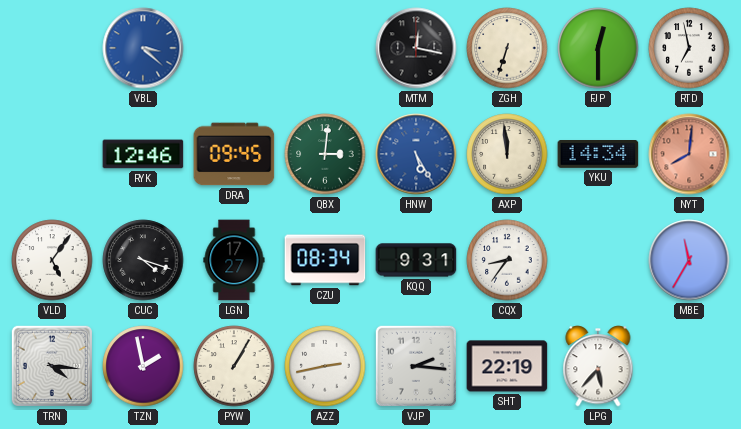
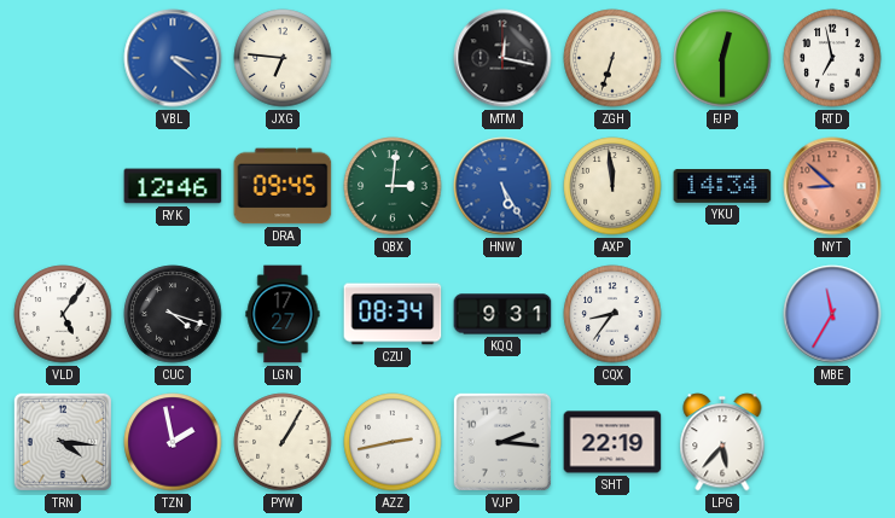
JXG: none -> 6:46 (283, 58)
NYT: 8:01 -> 8:52 (832, 186)
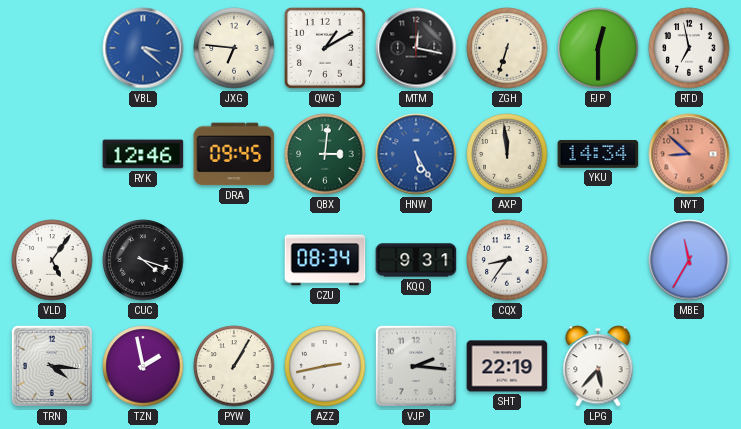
QWG: none -> 1:10 (325, 48)
LGN: 17:27 -> none (283, 314)
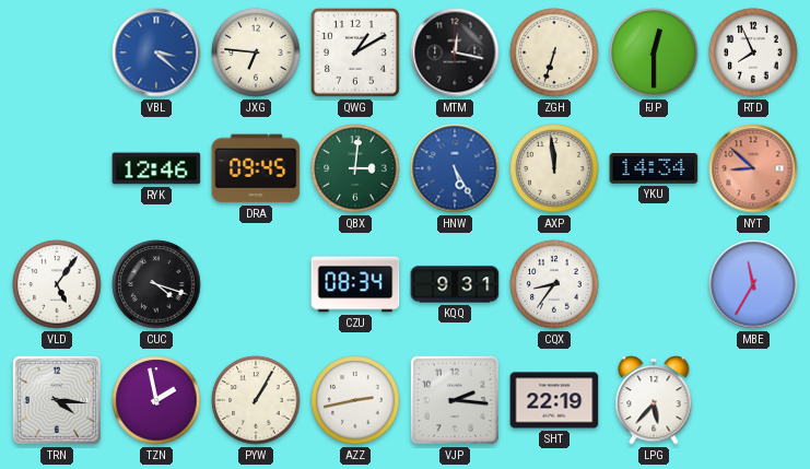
RTD: 6:58 -> 7:56 (753, 52)
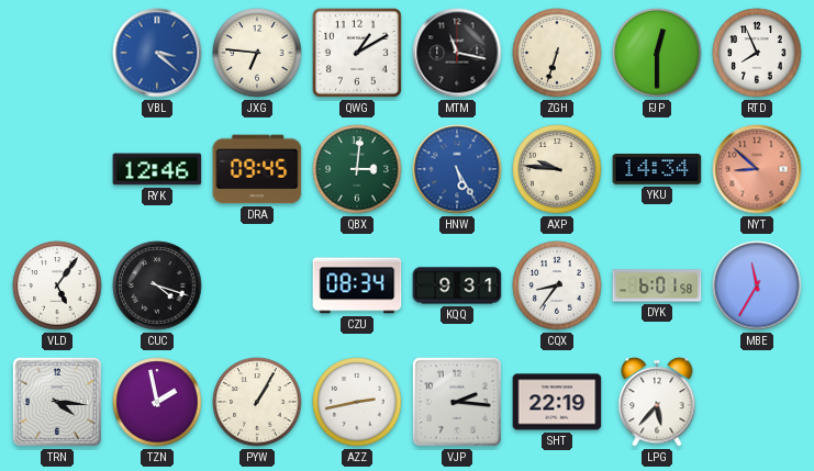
MTM: 12:17 -> 11:17 (457, 53)
AXP: 11:59 -> 9:46 (557, 169)
DYK: none -> 6:01 (657, 285)
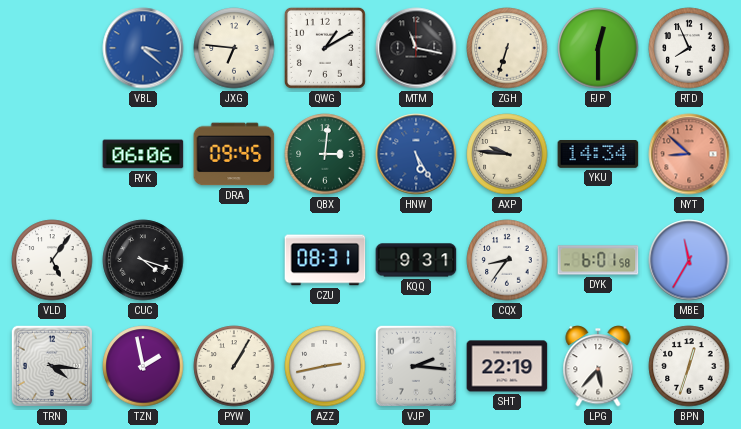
RYK: 12:46 -> 06:06 (143, 154)
CZU: 08:34 -> 08:31 (325, 260)
BPN: none -> 12:33 (689, 366)
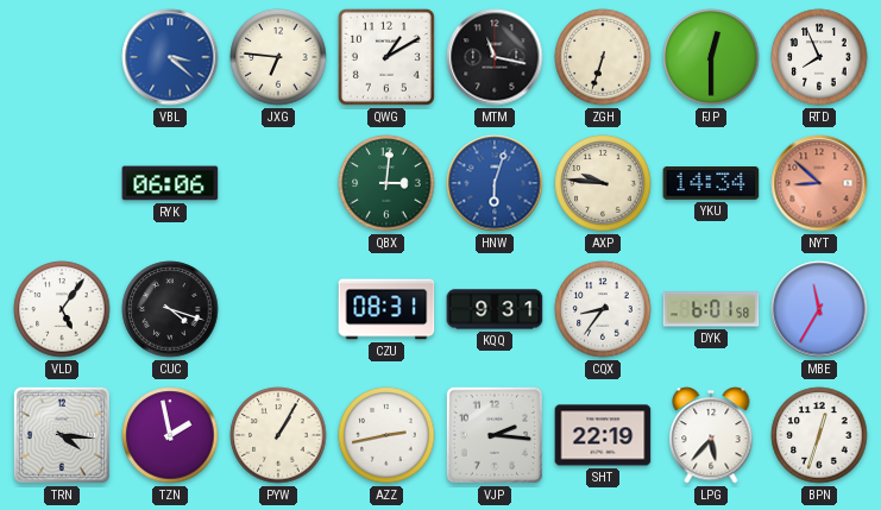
DRA: 09:45 -> none (234, 154)
HNW: 5:25 -> 6:03 (495, 183)
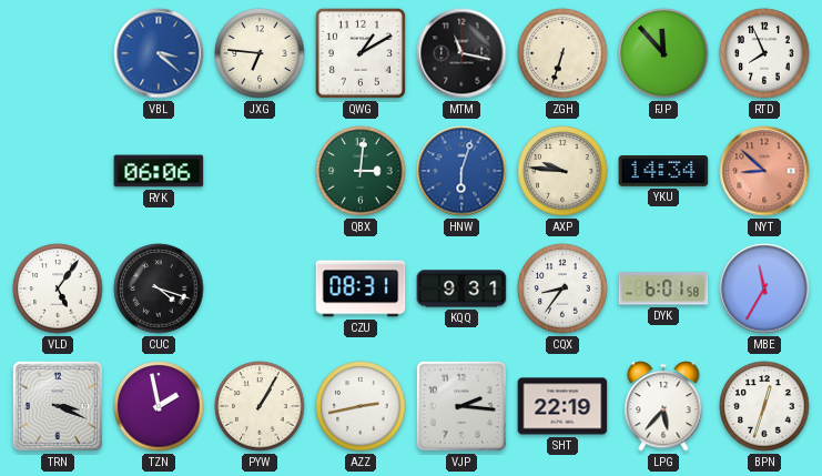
FJP: 12:30 -> 11:53 (663, 53)
TRN: 4:16 -> 3:19 (58, 406)
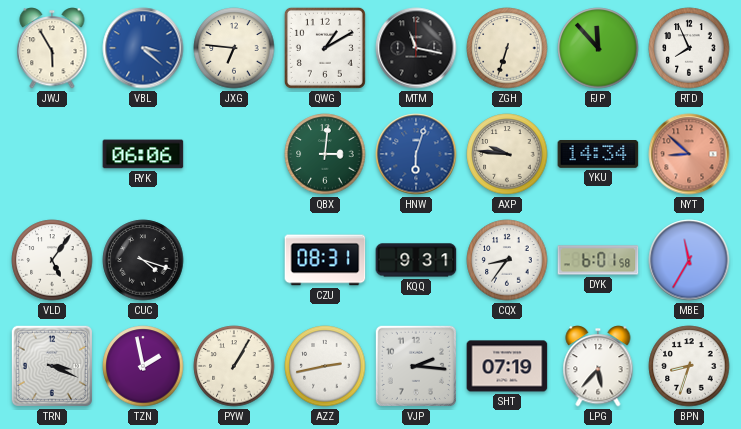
JWJ: none -> 5:55 (52, 48)
SHT: 22:19 -> 07:19 (507, 366)
BPN: 12:33 -> 8:33 (689, 366)
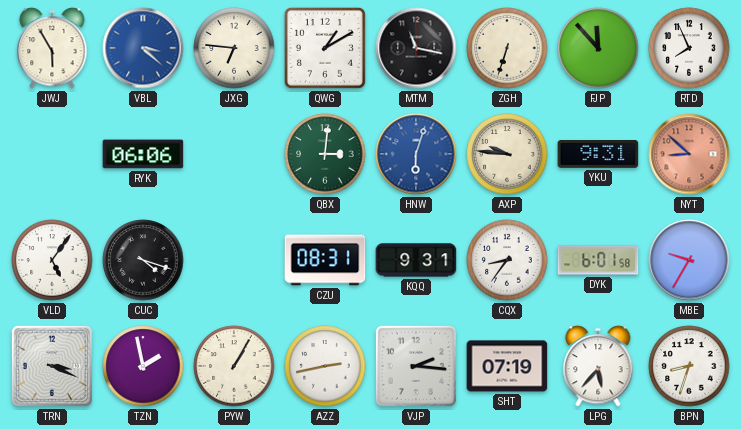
YKU: 14:34 -> 9:31 (598, 155)
MBE: 11:35 -> 9:35 (689, 260)
